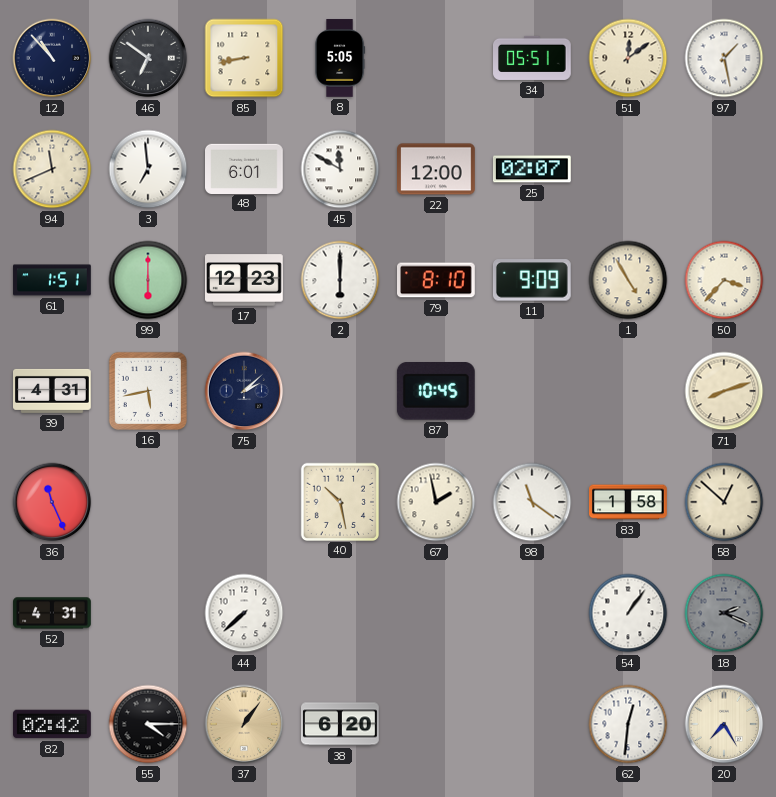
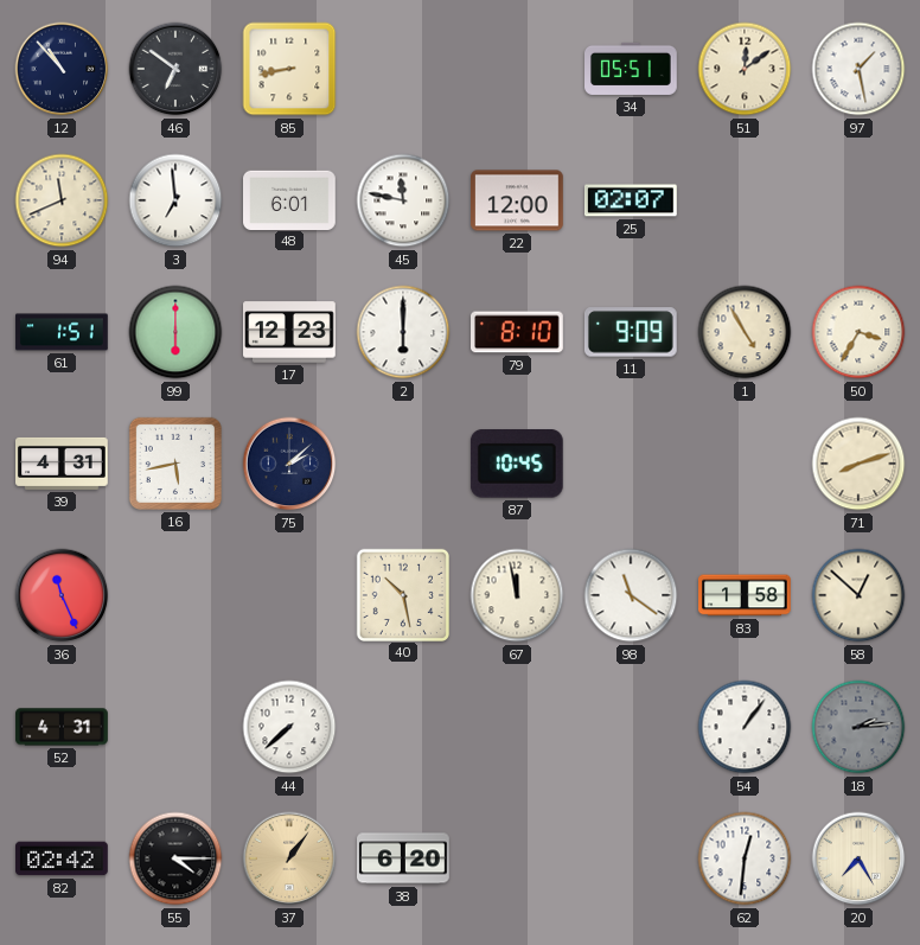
8: 5:05 -> none (341, 58)
45: 11:50 -> 11:47 (403, 200)
50: 3:37 -> 3:35 (858, 332)
67: 1:58 -> 11:58 (517, 595)
18: 2:19 -> 2:14 (858, 727)
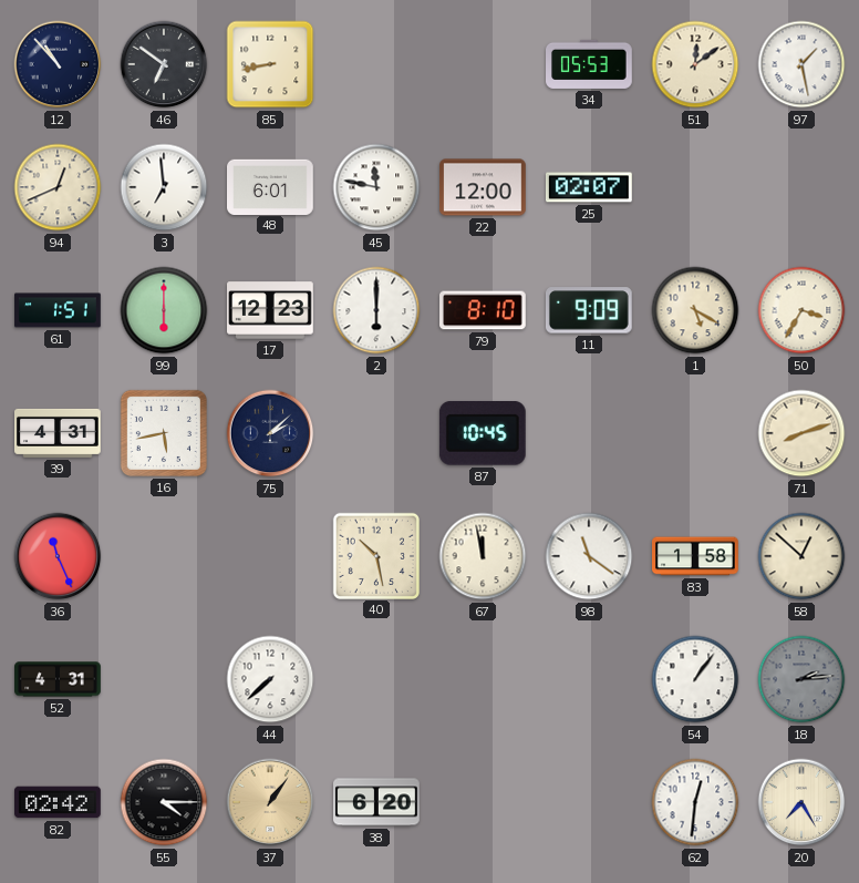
34: 05:51 -> 05:53 (590, 64)
94: 11:41 -> 12:41 (58, 187)
1: 4:55 -> 5:20 (695, 310)
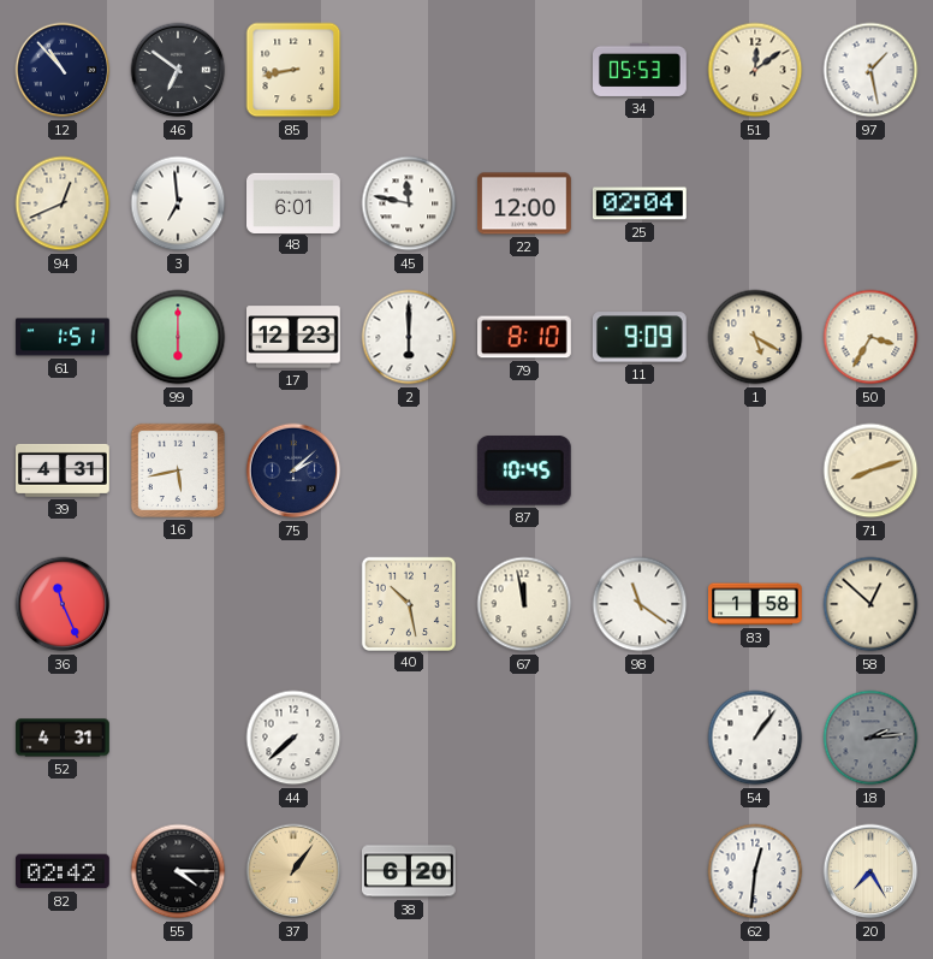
25: 02:07 -> 02:04 (641, 203)
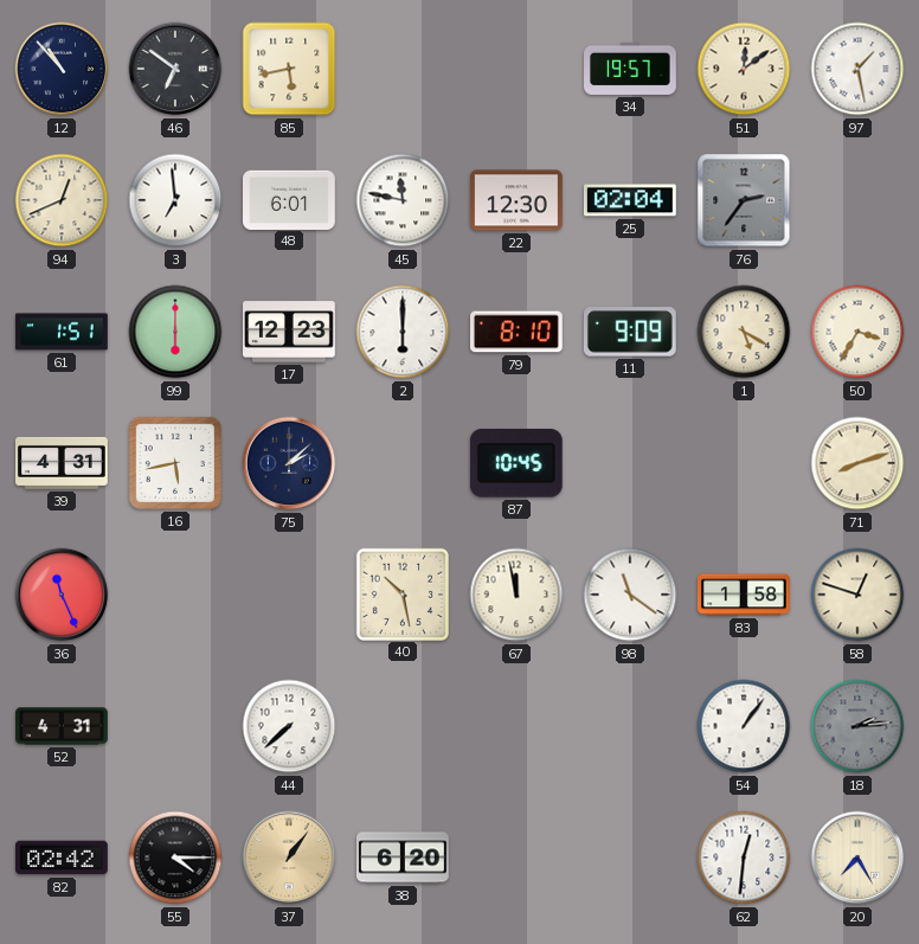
85: 8:43 -> 5:43 (289, 69)
34: 05:53 -> 19:57 (631, 69)
22: 12:00 -> 12:30 (518, 200)
76: none -> 2:36 (744, 200)
58: 12:52 -> 12:48 (857, 595)
